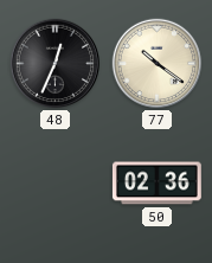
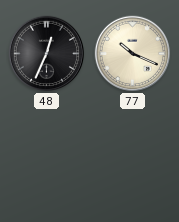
77: 10:21 -> 10:19 (133, 54)
50: 02:36 -> none (156, 184)
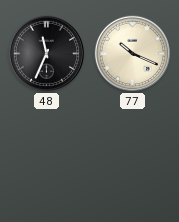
48: 12:34 -> 11:34 (47, 54)
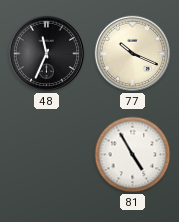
81: none -> 4:55 (133, 155)
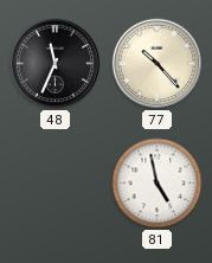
77: 10:19 -> 10:23 (158, 64)
81: 4:55 -> 4:58 (158, 184)
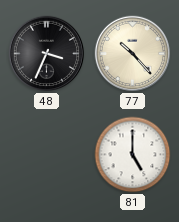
48: 11:34 -> 3:34 (47, 54)
81: 4:58 -> 5:00 (133, 155)
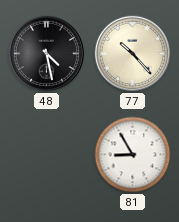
48: 3:34 -> 4:28 (47, 54)
81: 5:00 -> 8:55 (133, 155)
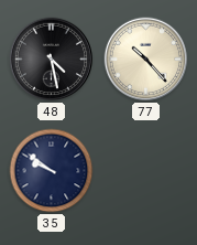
35: none -> 9:51 (52, 171)
81: 8:55 -> none (133, 155)
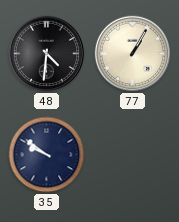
48: 4:28 -> 4:31 (47, 54)
77: 10:23 -> 1:05 (133, 54)
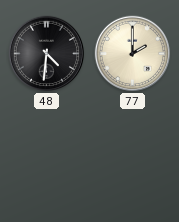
77: 1:05 -> 2:00 (133, 54)
35: 9:51 -> none (47, 155)
